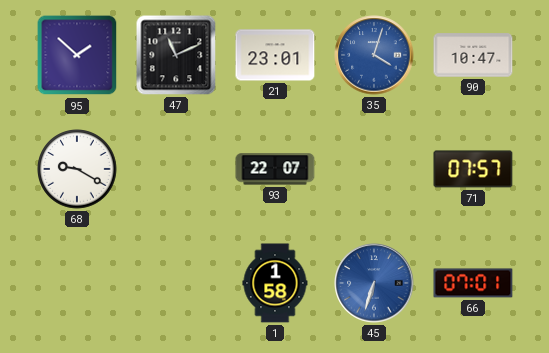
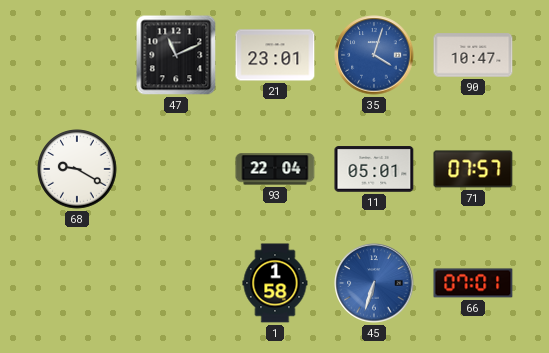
95: 1:52 -> none (77, 55)
93: 22:07 -> 22:04 (275, 169)
11: none -> 05:01 (374, 169)
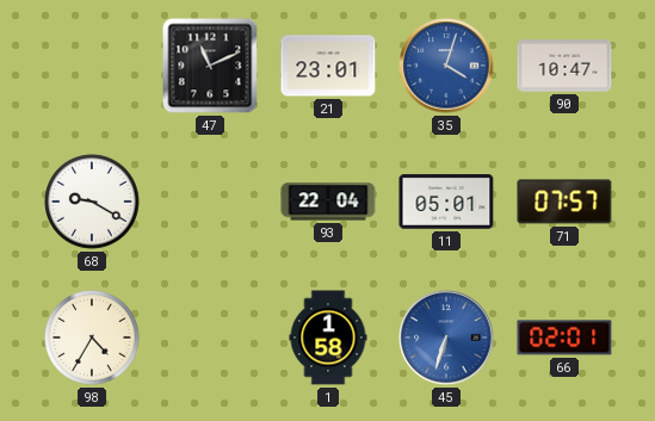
98: none -> 4:35 (92, 338)
66: 07:01 -> 02:01 (564, 338)
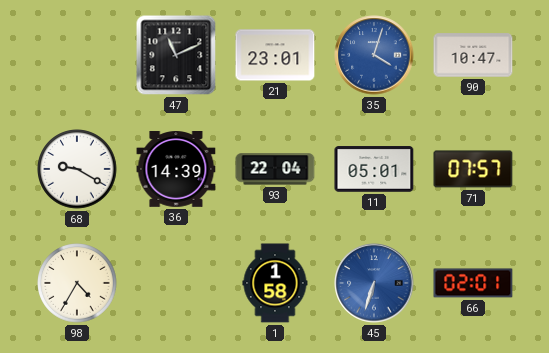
36: none -> 14:39 (176, 170)
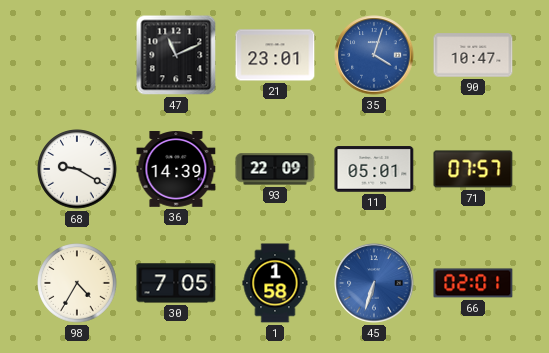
93: 22:04 -> 22:09 (275, 169)
30: none -> 7:05 (176, 283)
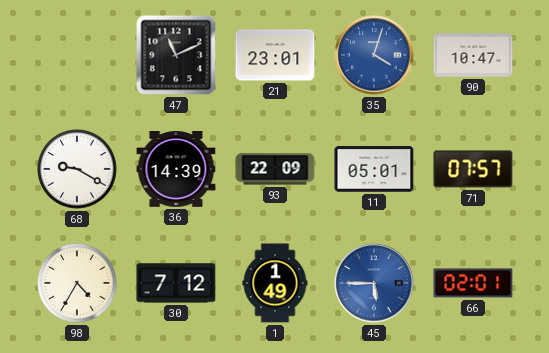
30: 7:05 -> 7:12 (176, 283)
1: 1:58 -> 1:49 (275, 283)
45: 6:33 -> 5:45 (374, 283)
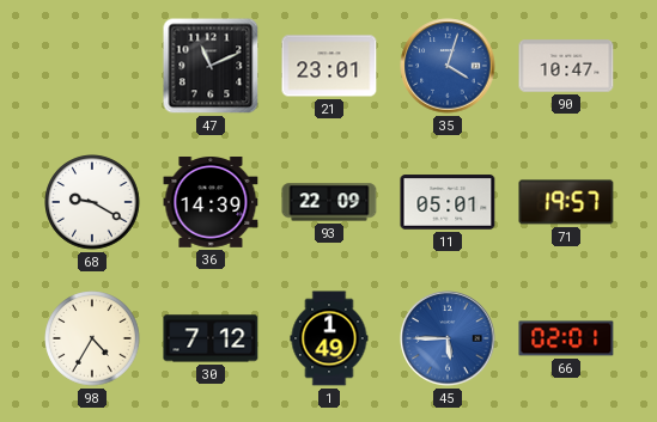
71: 07:57 -> 19:57 (566, 202)
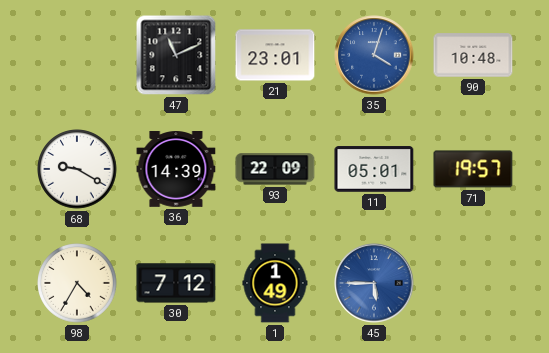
90: 10:47 -> 10:48 (473, 55)
66: 02:01 -> none (566, 338)
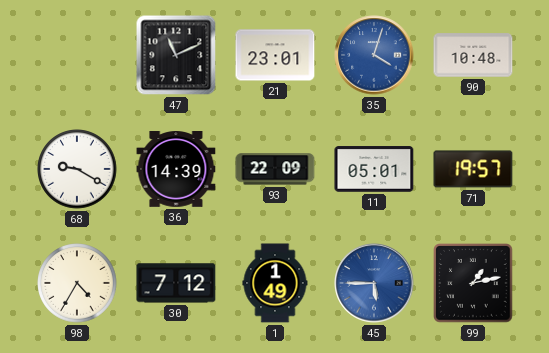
99: none -> 1:13 (473, 283)
